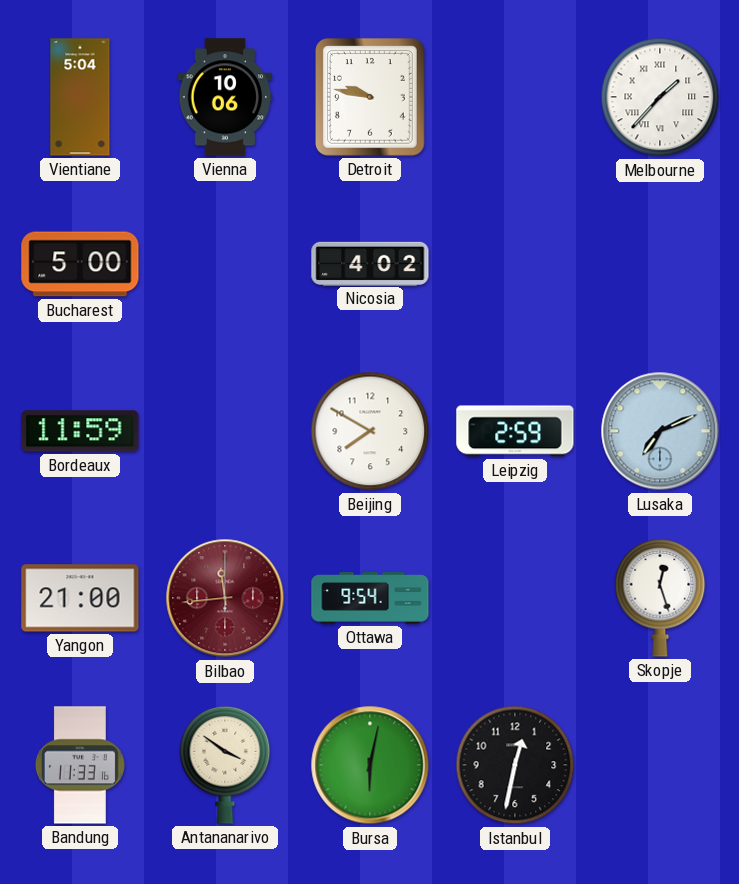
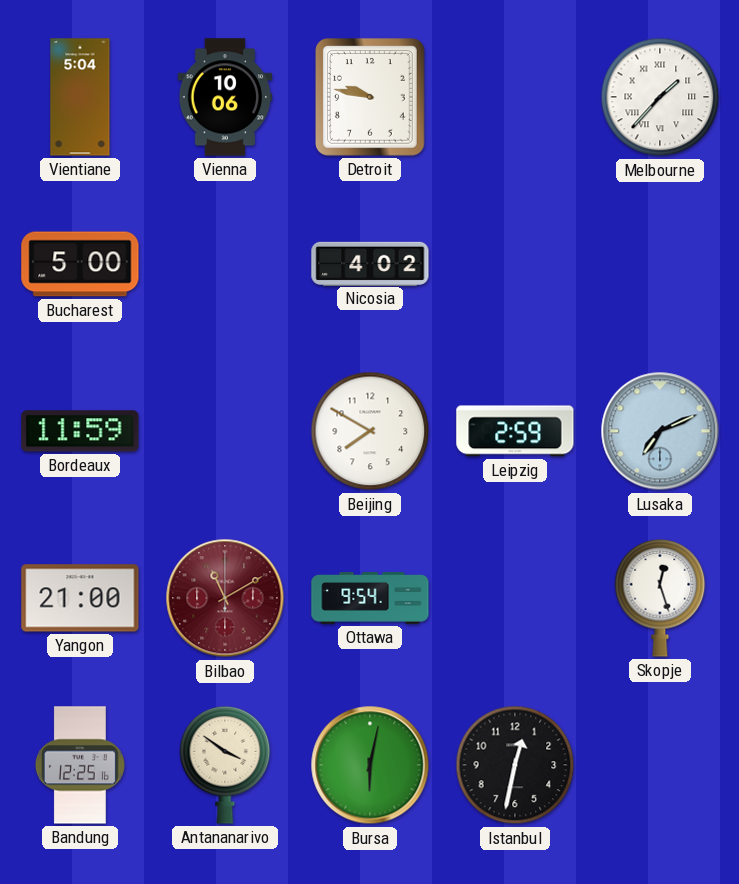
Bilbao: 11:44 -> 11:10 (225, 598)
Bandung: 11:33 -> 12:25 (80, 765)
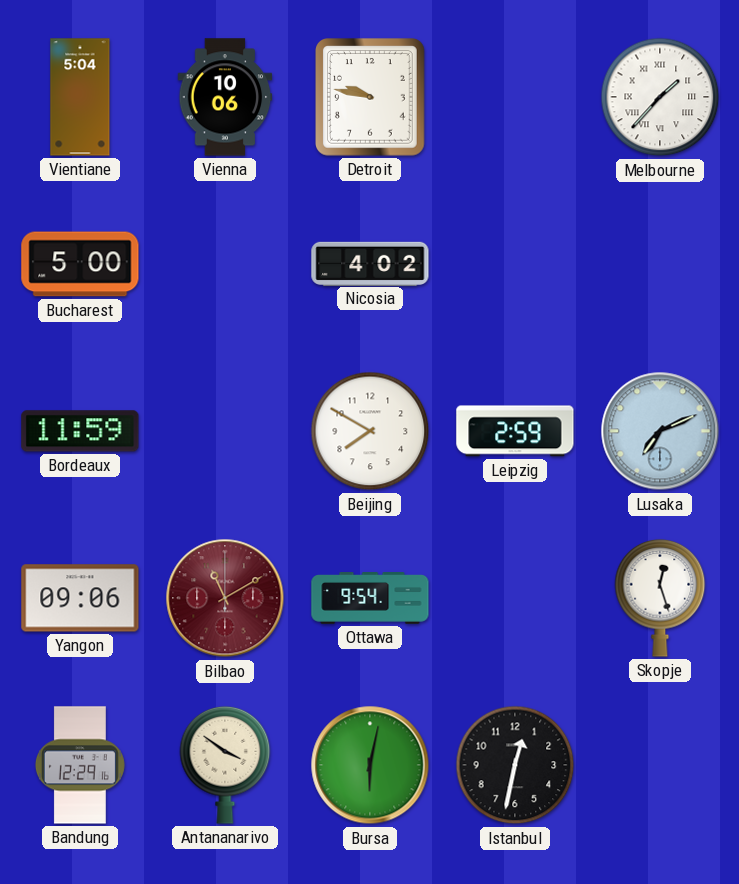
Yangon: 21:00 -> 09:06 (80, 598)
Bandung: 12:25 -> 12:29 (80, 765)
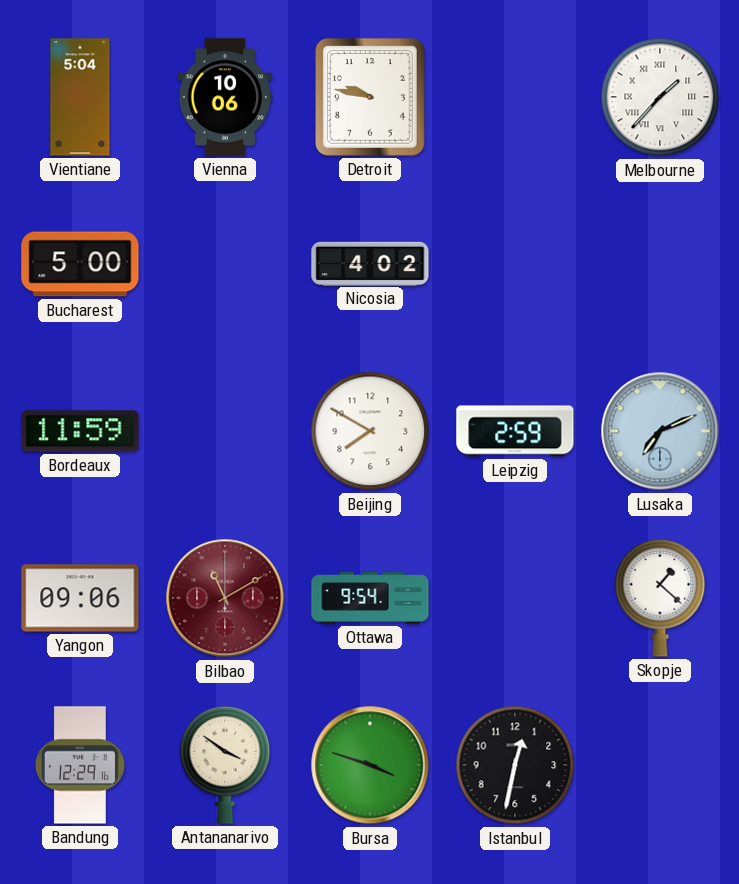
Skopje: 12:27 -> 1:22 (660, 598)
Bursa: 6:02 -> 3:48 (370, 765)
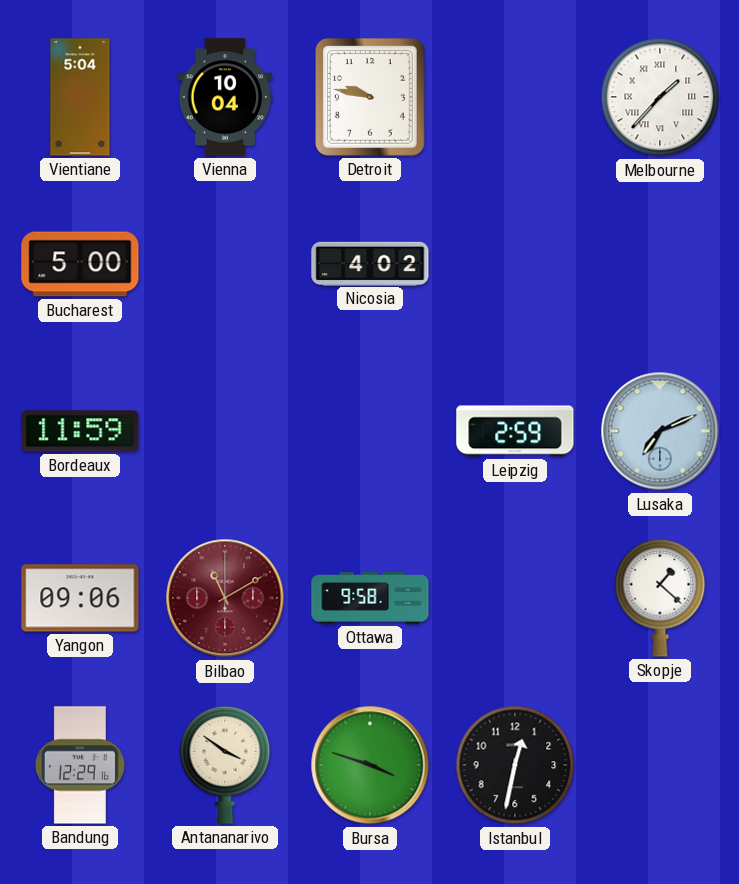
Vienna: 10:06 -> 10:04 (225, 97)
Beijing: 7:50 -> none (370, 431)
Ottawa: 9:54 -> 9:58 (370, 598)
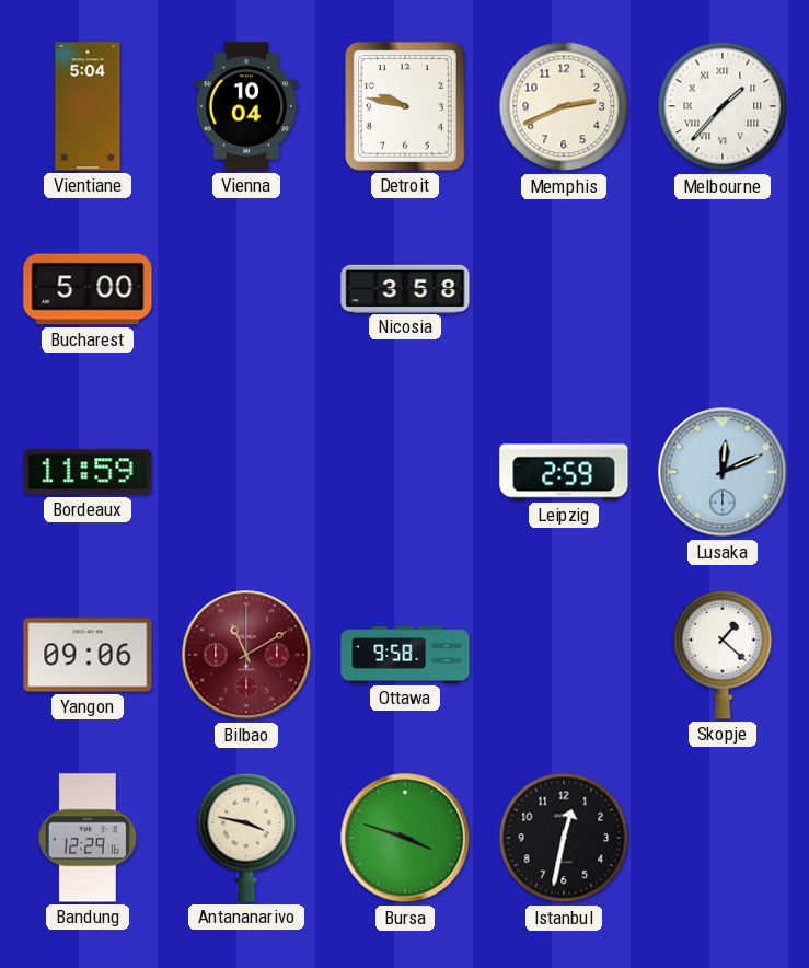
Memphis: none -> 2:41 (564, 106)
Nicosia: 4:02 -> 3:58 (405, 288)
Lusaka: 7:11 -> 12:11 (723, 472)
Antananarivo: 3:51 -> 3:47 (246, 838)
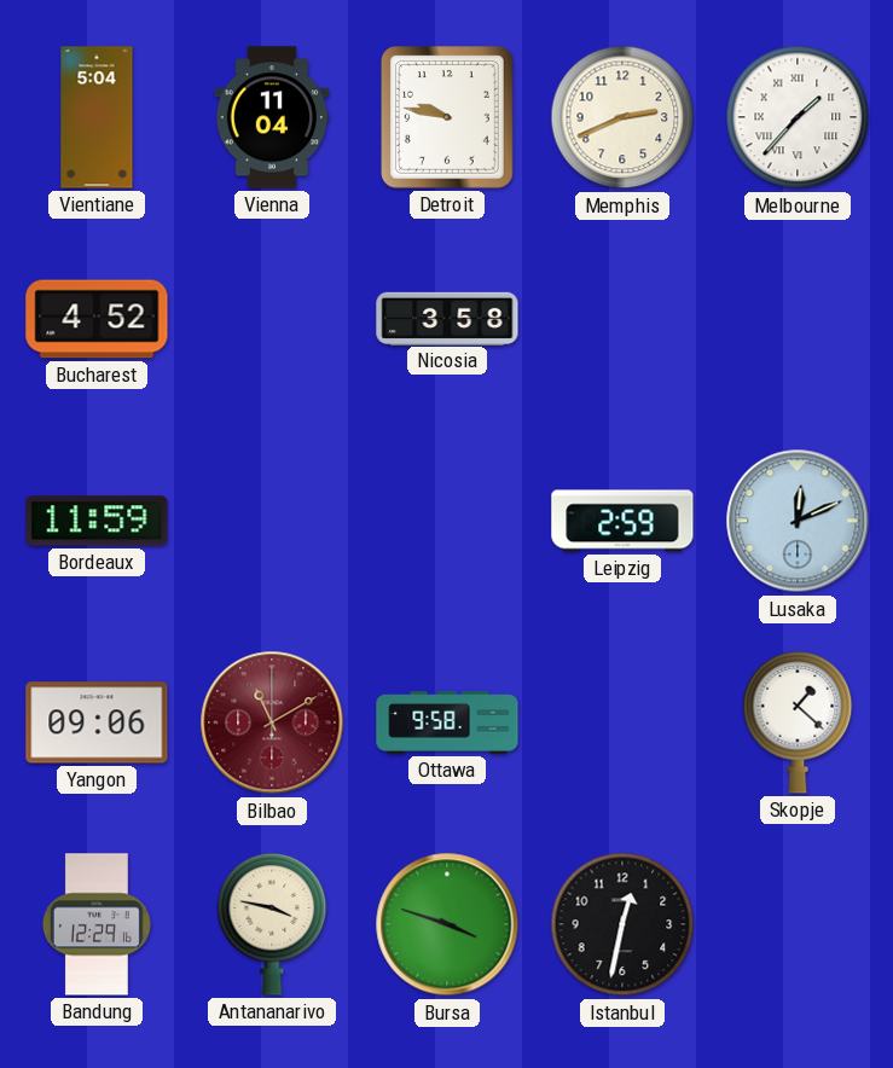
Vienna: 10:04 -> 11:04 (272, 117)
Bucharest: 5:00 -> 4:52 (97, 319)
